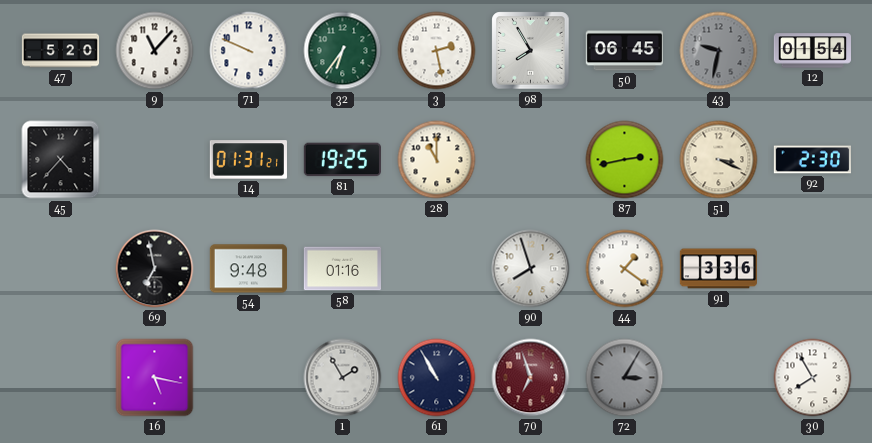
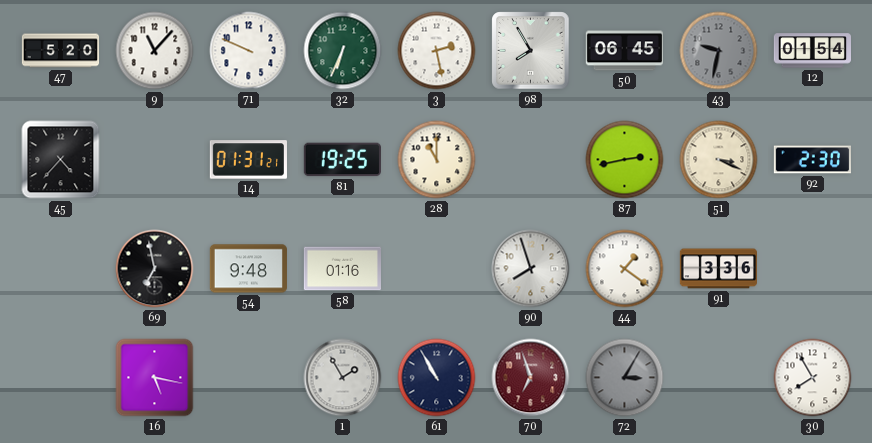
32: 6:36 -> 6:34 (343, 51)
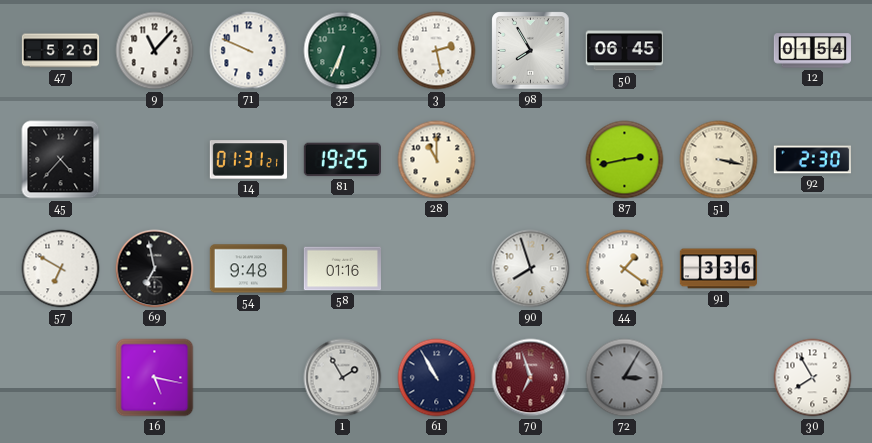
43: 9:32 -> none (719, 51)
51: 3:19 -> 3:17 (719, 160)
57: none -> 6:50 (61, 269)
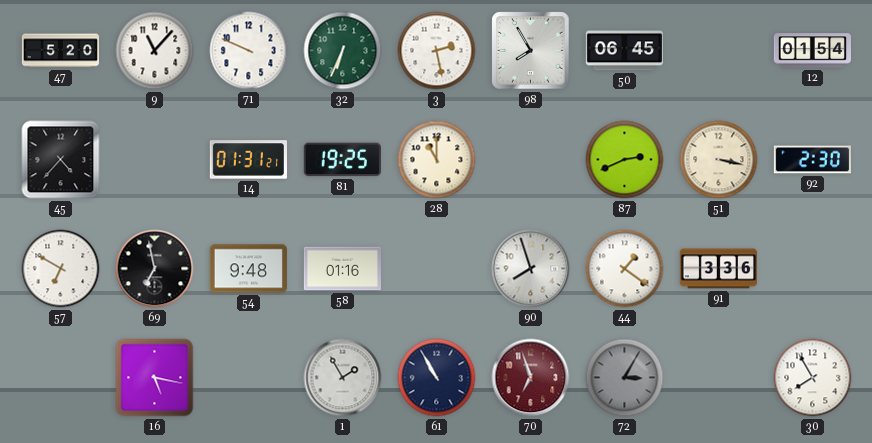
87: 2:43 -> 2:41 (625, 160)
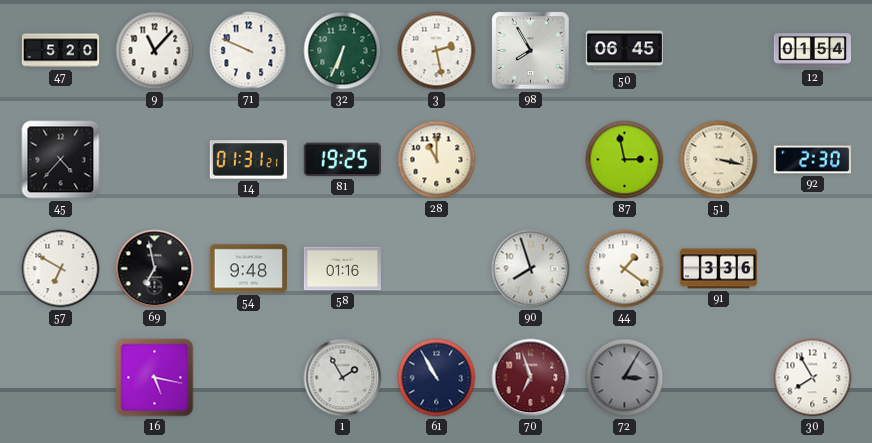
87: 2:41 -> 2:58 (625, 160)
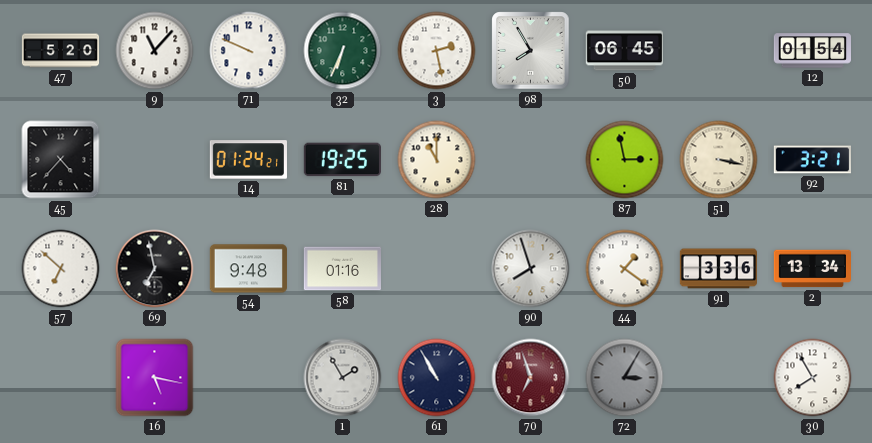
14: 01:31 -> 01:24 (248, 160)
92: 2:30 -> 3:21 (812, 160)
57: 6:50 -> 6:52 (61, 269)
2: none -> 13:34 (812, 269)
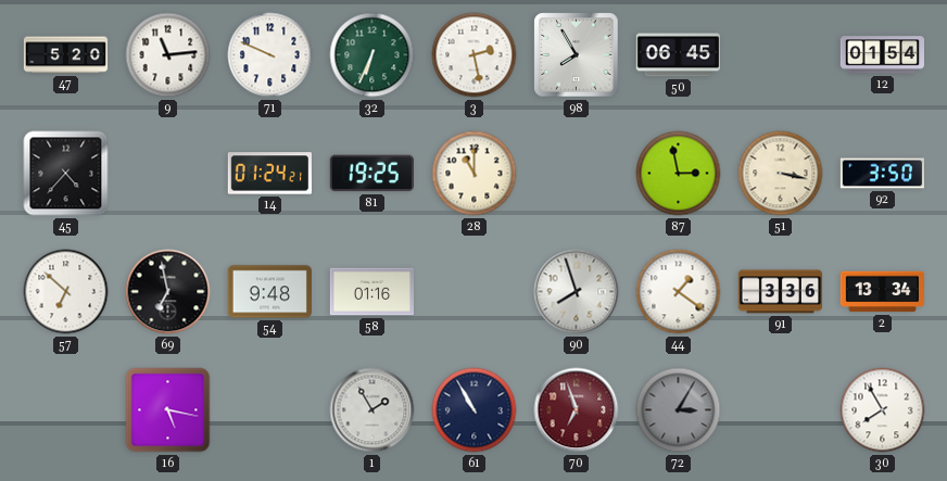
9: 11:07 -> 11:14 (168, 55)
92: 3:21 -> 3:50 (882, 174)
